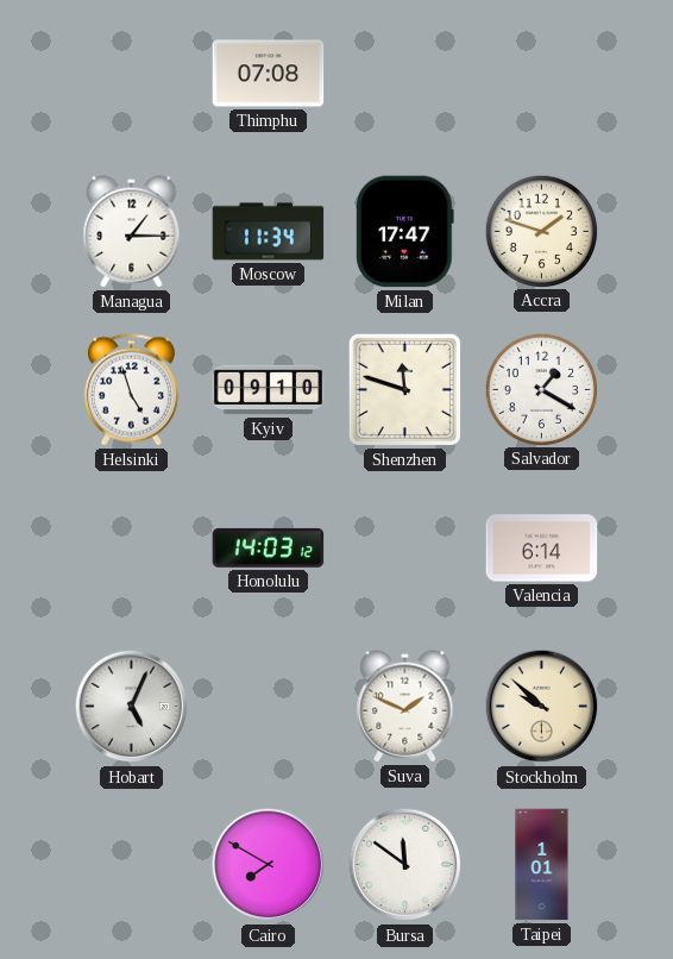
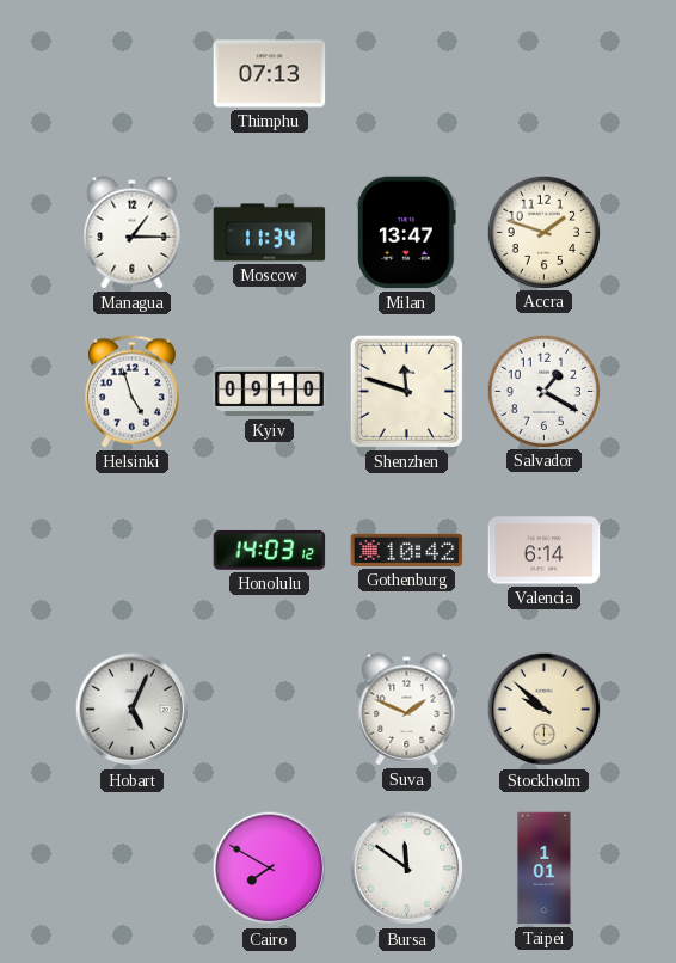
Thimphu: 07:08 -> 07:13 (270, 74)
Milan: 17:47 -> 13:47 (407, 233)
Gothenburg: none -> 10:42 (407, 550)
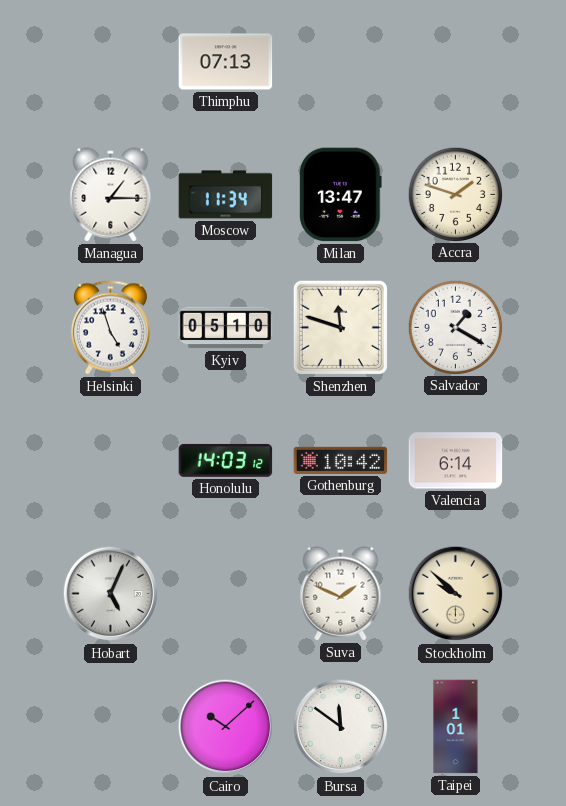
Kyiv: 09:10 -> 05:10 (226, 328)
Cairo: 7:50 -> 10:08 (226, 727)
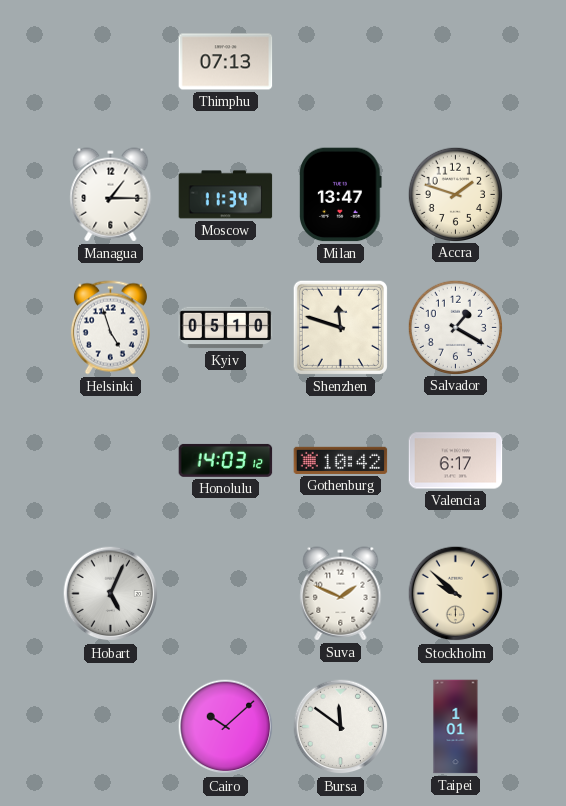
Valencia: 6:14 -> 6:17 (456, 461)
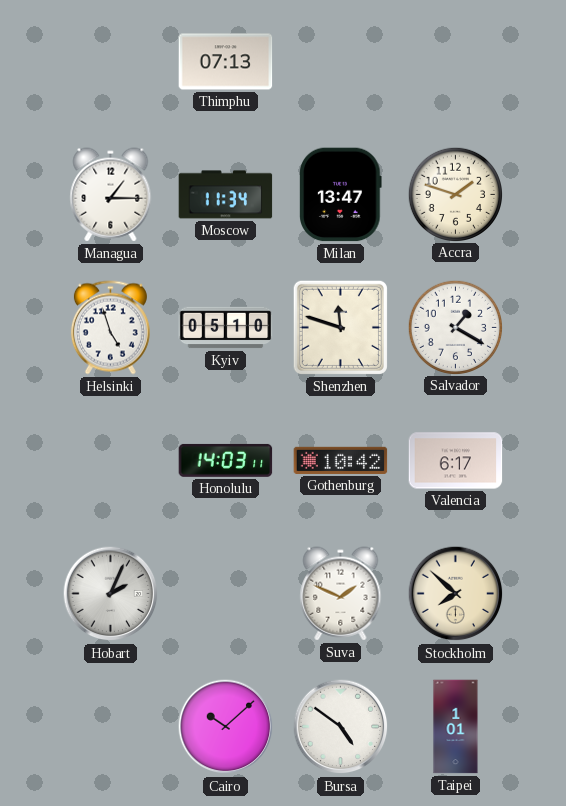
Honolulu: 14:03:12 -> 14:03:11 (226, 460)
Hobart: 5:04 -> 2:04 (111, 594)
Stockholm: 9:52 -> 7:52 (456, 594)
Bursa: 11:51 -> 4:51 (341, 727)
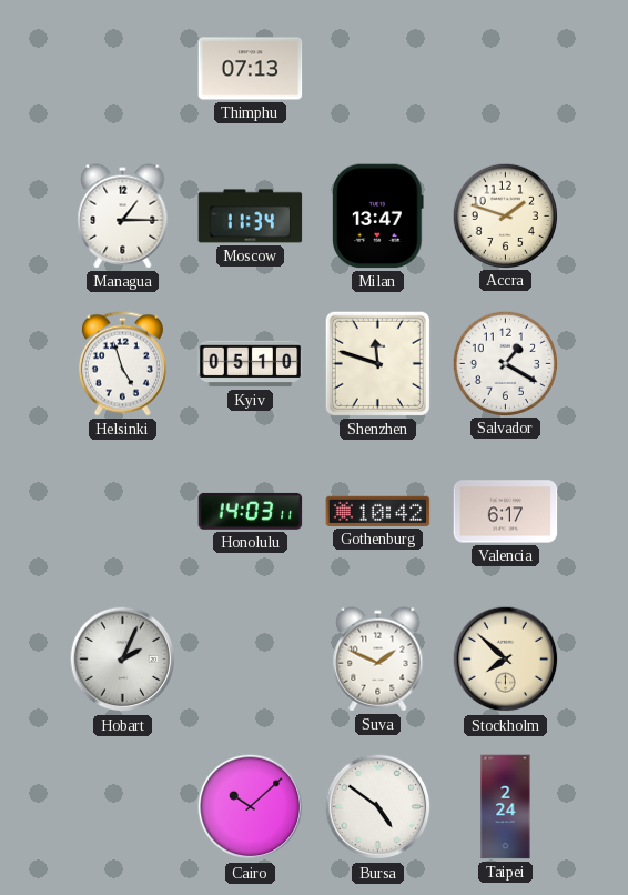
Taipei: 1:01 -> 2:24 (506, 807)
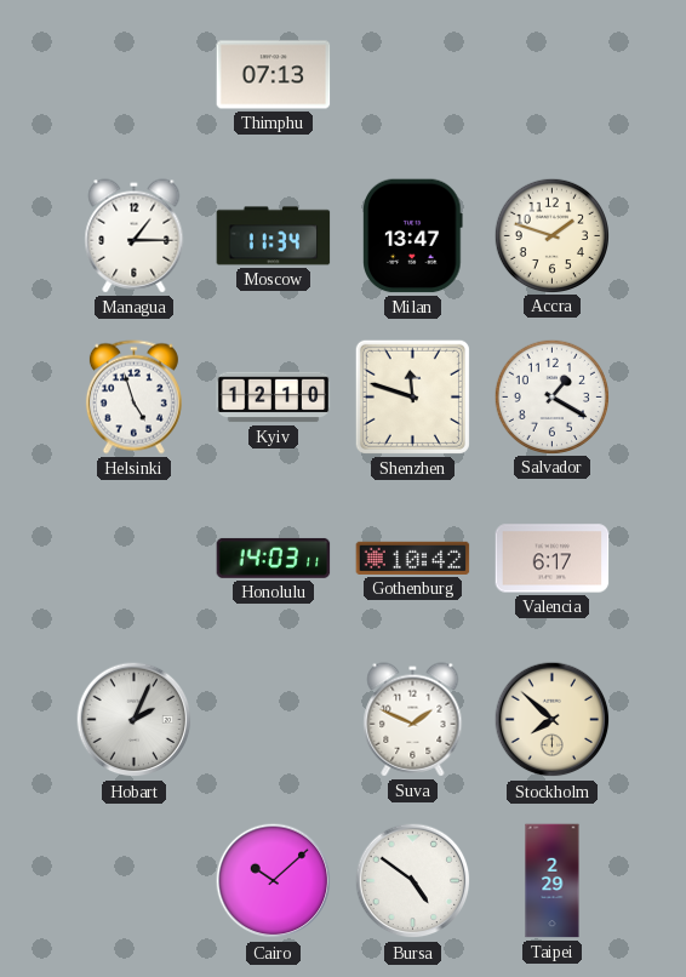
Kyiv: 05:10 -> 12:10 (274, 398)
Taipei: 2:24 -> 2:29 (553, 881)
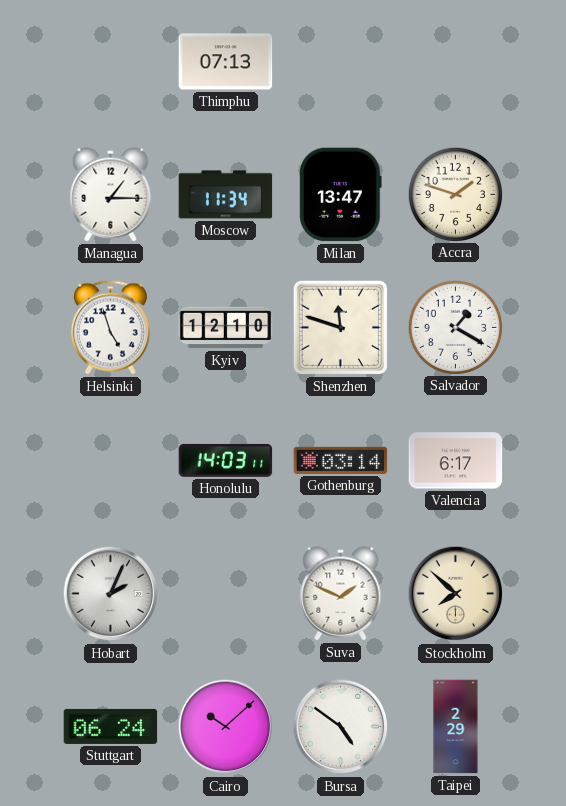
Gothenburg: 10:42 -> 03:14 (341, 460)
Stuttgart: none -> 06:24 (111, 726)
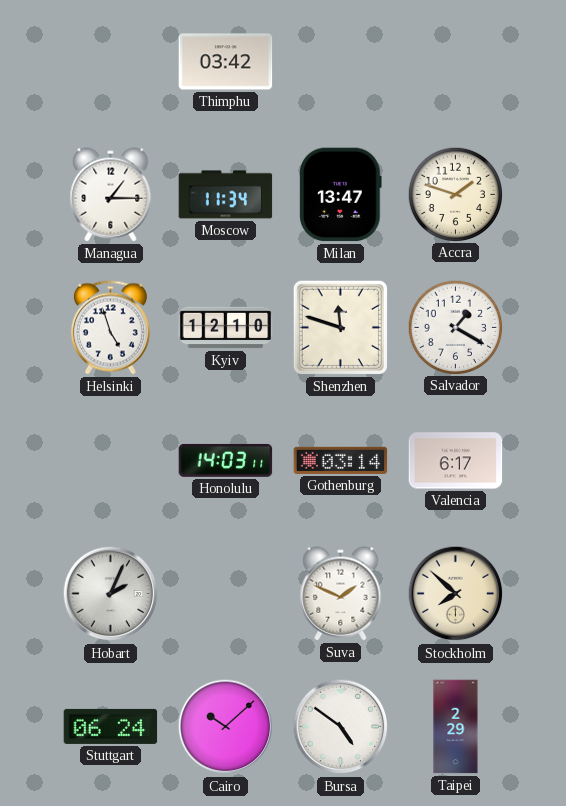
Thimphu: 07:13 -> 03:42 (226, 62)
